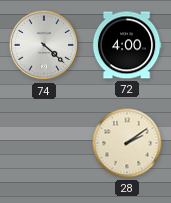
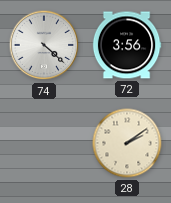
72: 4:00 -> 3:56 (127, 45)
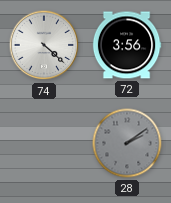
28 dial: cream -> grey (127, 143)
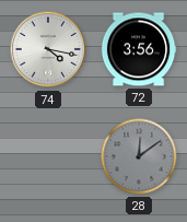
74: 4:22 -> 4:17 (48, 49)
28: 2:09 -> 12:09 (139, 156)
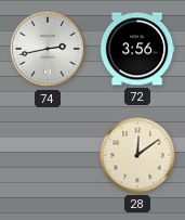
74: 4:17 -> 2:43 (48, 49)
28 dial: grey -> cream (137, 155)
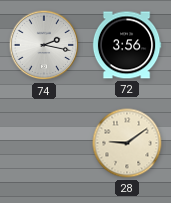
74: 2:43 -> 2:17 (44, 45)
28: 12:09 -> 9:09 (127, 143)
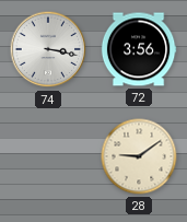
74: 2:17 -> 3:17 (48, 49)
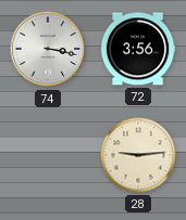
28: 9:09 -> 9:14 (138, 155)
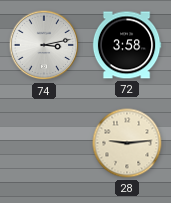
74: 3:17 -> 3:13 (44, 45)
72: 3:56 -> 3:58 (127, 45)
